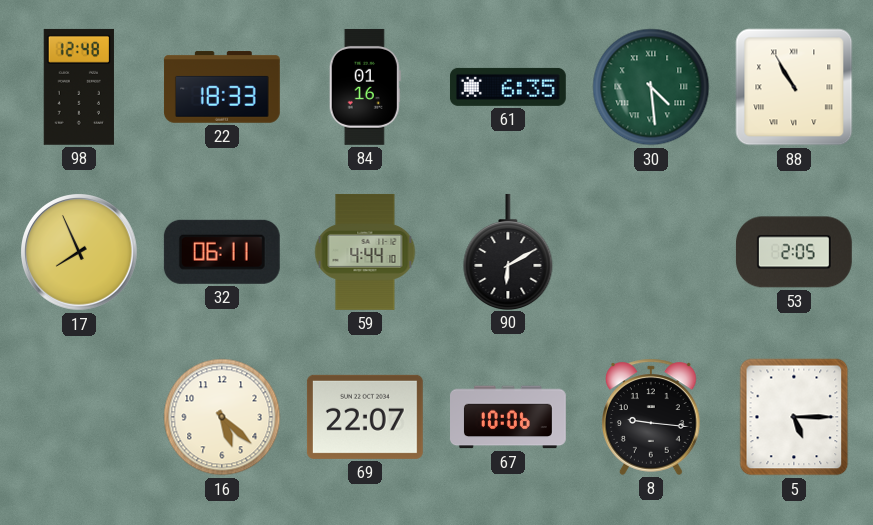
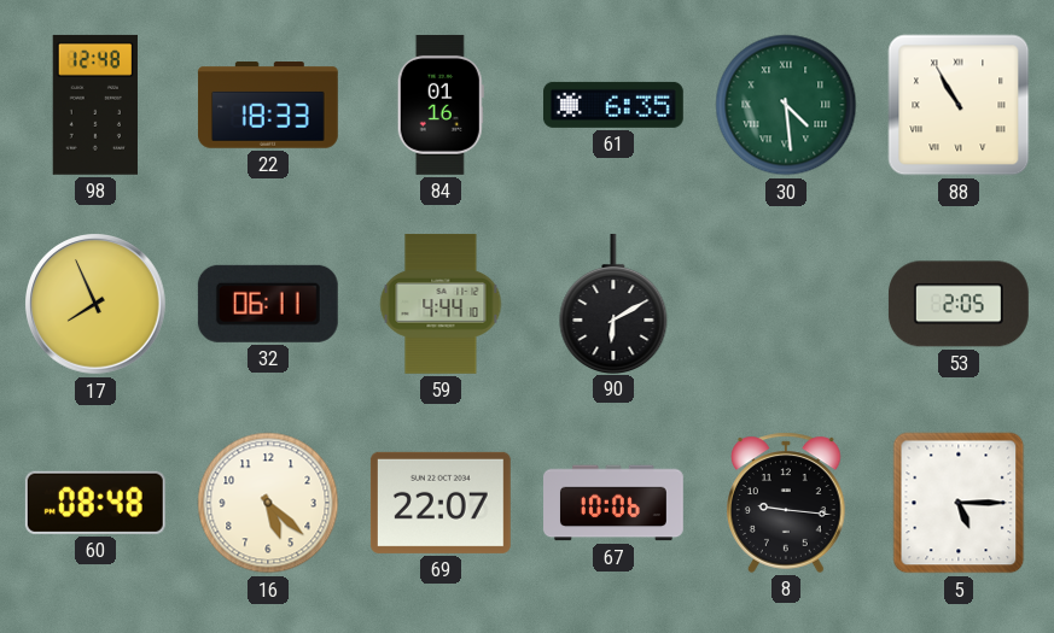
60: none -> 08:48 (95, 503)
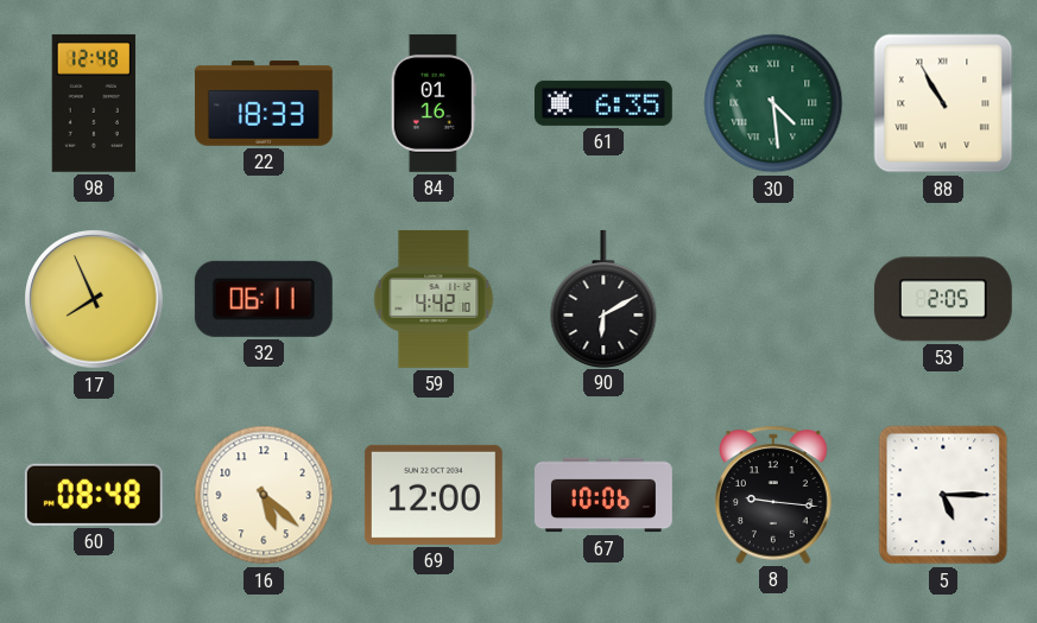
59: 4:44 -> 4:42 (434, 299)
69: 22:07 -> 12:00 (434, 495)
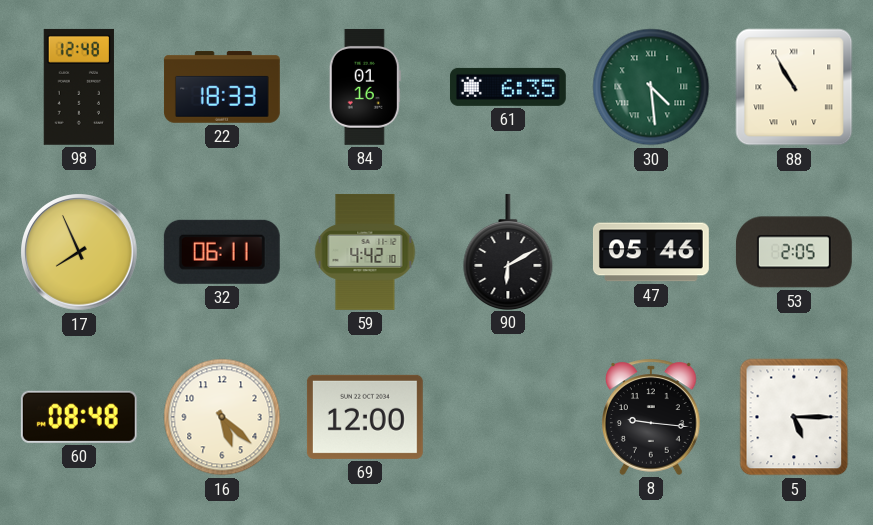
47: none -> 05:46 (651, 252)
67: 10:06 -> none (605, 495)
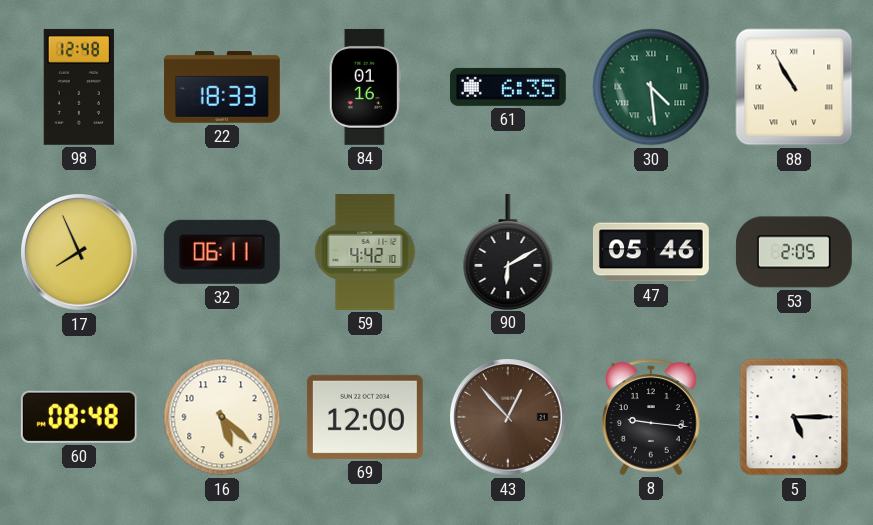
43: none -> 12:53 (508, 417)
